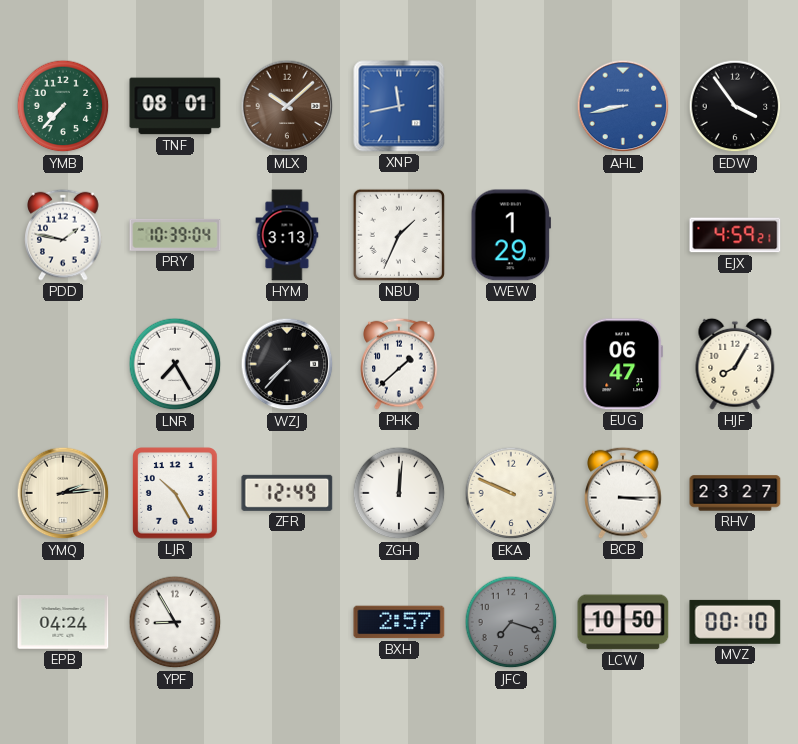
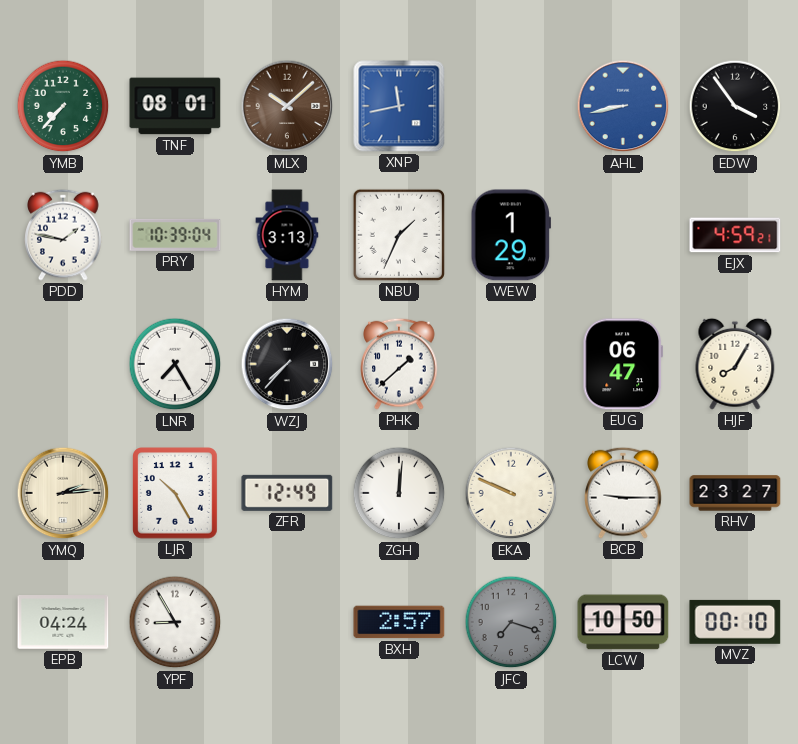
BCB: 3:15 -> 9:15 (623, 493)
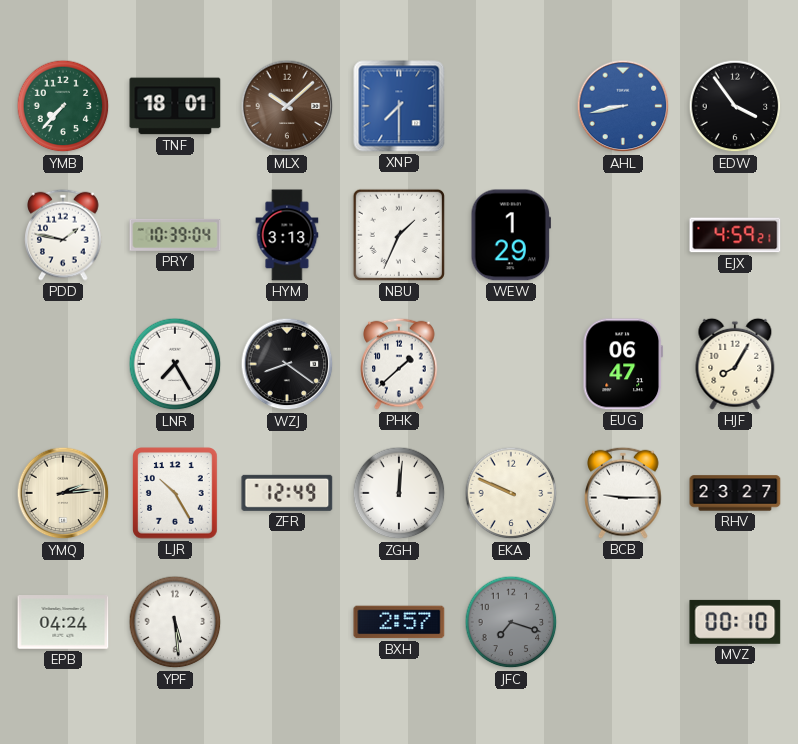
TNF: 08:01 -> 18:01 (175, 106)
XNP: 11:43 -> 7:30 (399, 106)
WZJ: 7:37 -> 8:21 (287, 364)
YPF: 8:55 -> 5:29 (175, 622)
LCW: 10:50 -> none (623, 622)
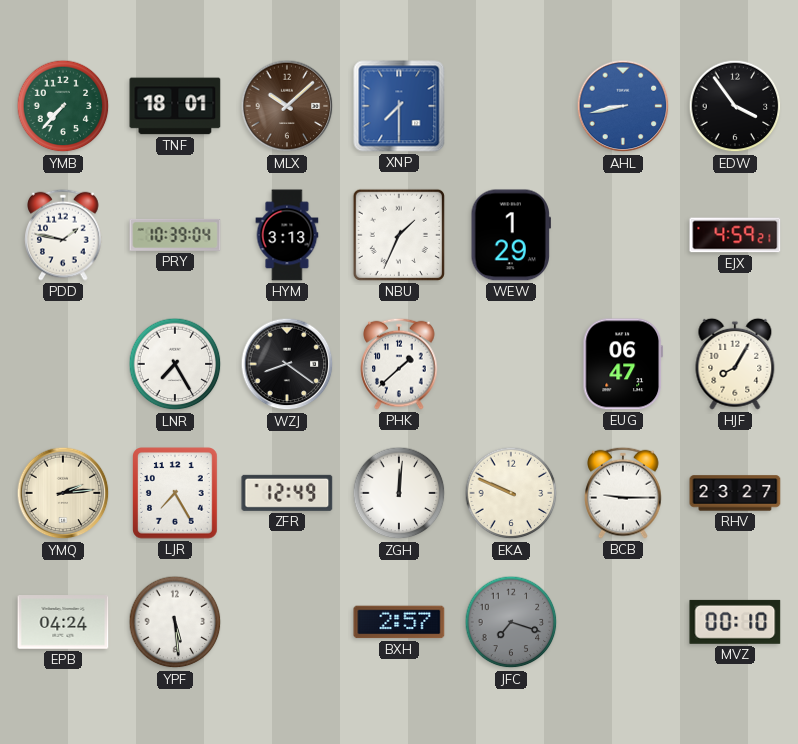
LJR: 10:25 -> 7:25 (176, 493)
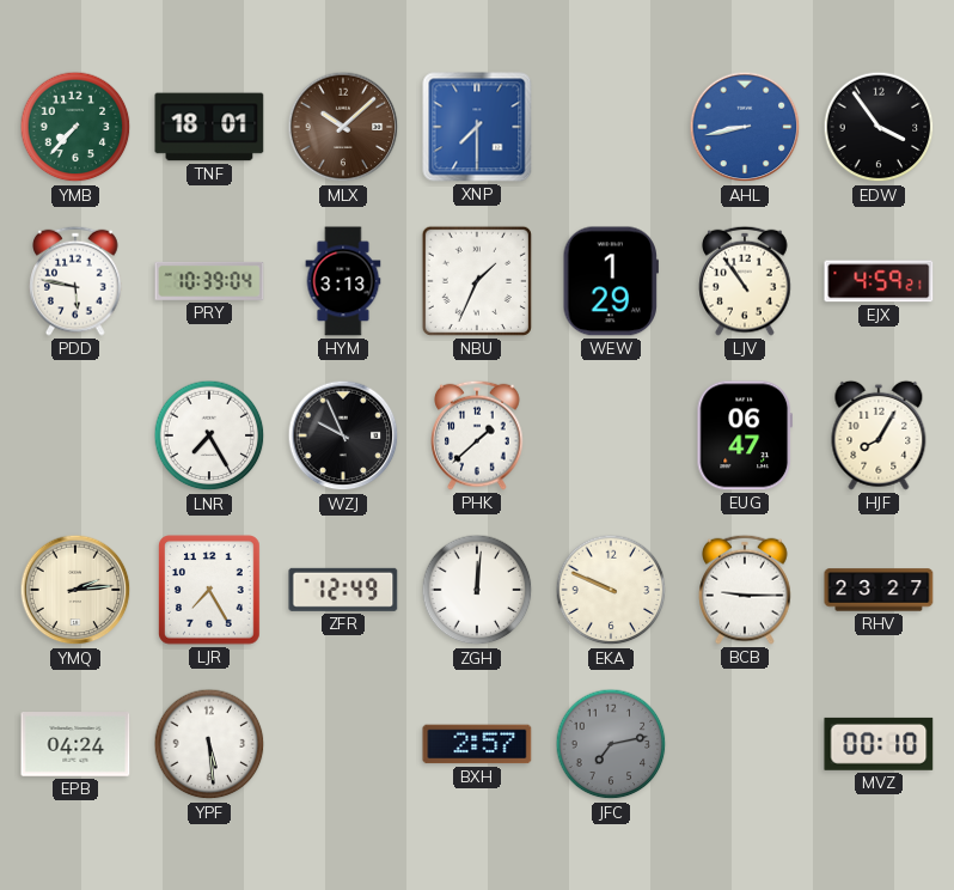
PDD: 1:47 -> 5:47 (75, 281)
LJV: none -> 10:54 (745, 281)
WZJ: 8:21 -> 9:56 (343, 435)
JFC: 7:18 -> 7:13 (611, 744)
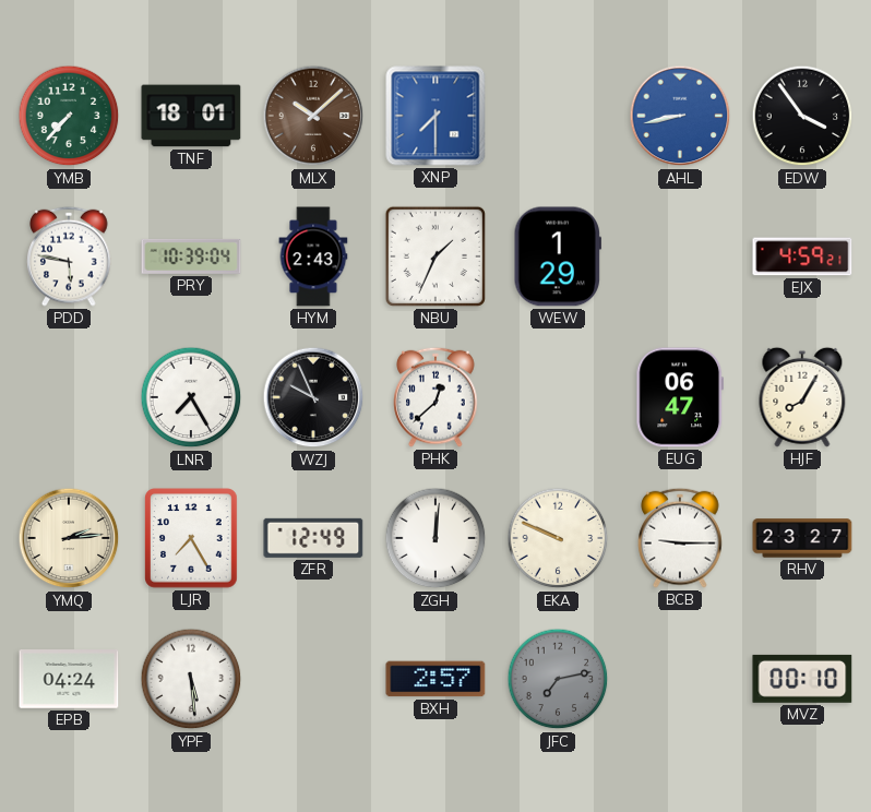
HYM: 3:13 -> 2:43 (313, 256)
LJV: 10:54 -> none (745, 281)
PHK: 1:38 -> 12:38 (435, 397)
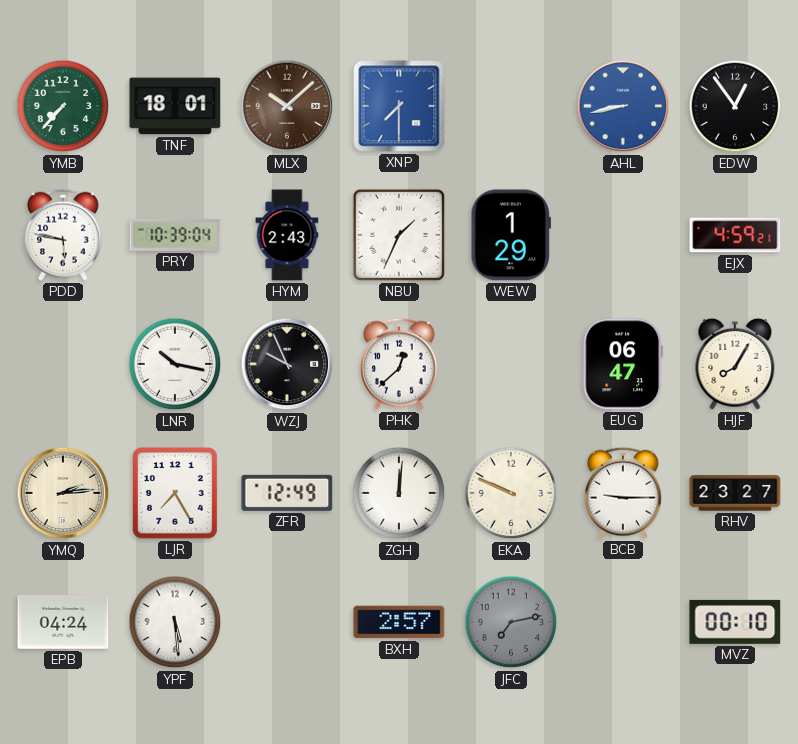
EDW: 3:54 -> 12:54 (735, 106)
LNR: 7:25 -> 10:17 (175, 364)
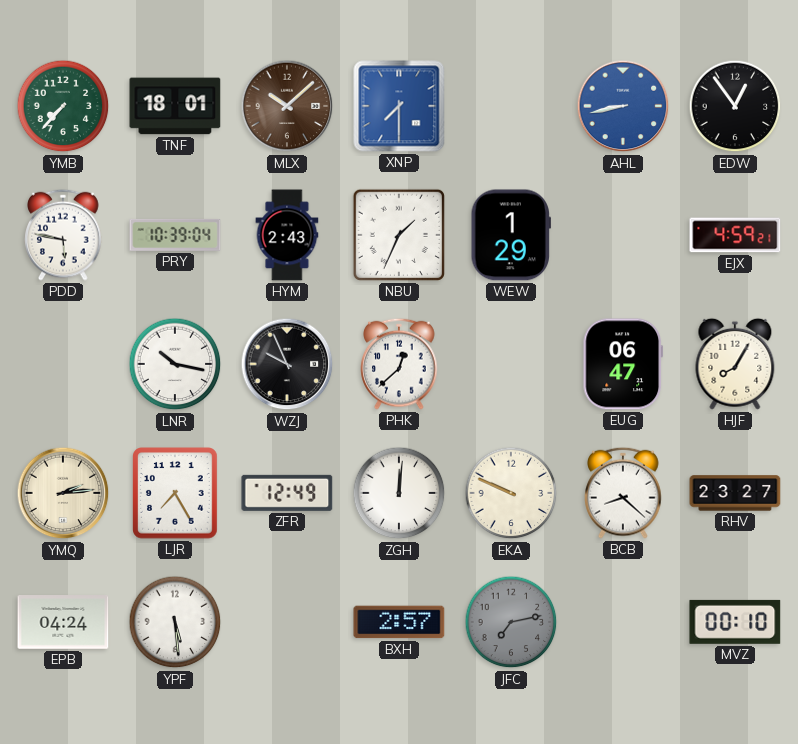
BCB: 9:15 -> 8:22 (623, 493)
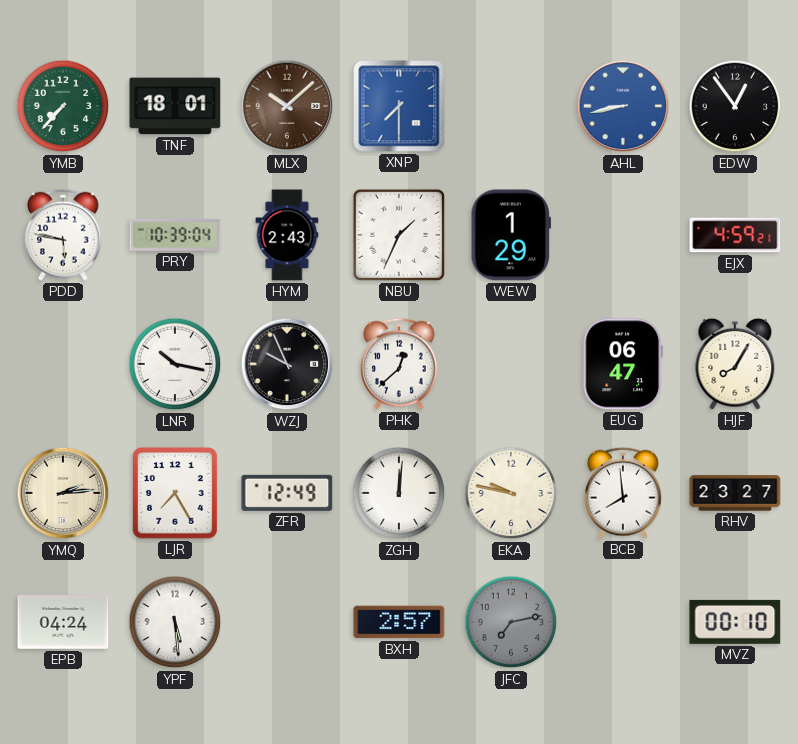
EKA: 9:49 -> 9:47 (511, 493)
BCB: 8:22 -> 7:59 (623, 493)
